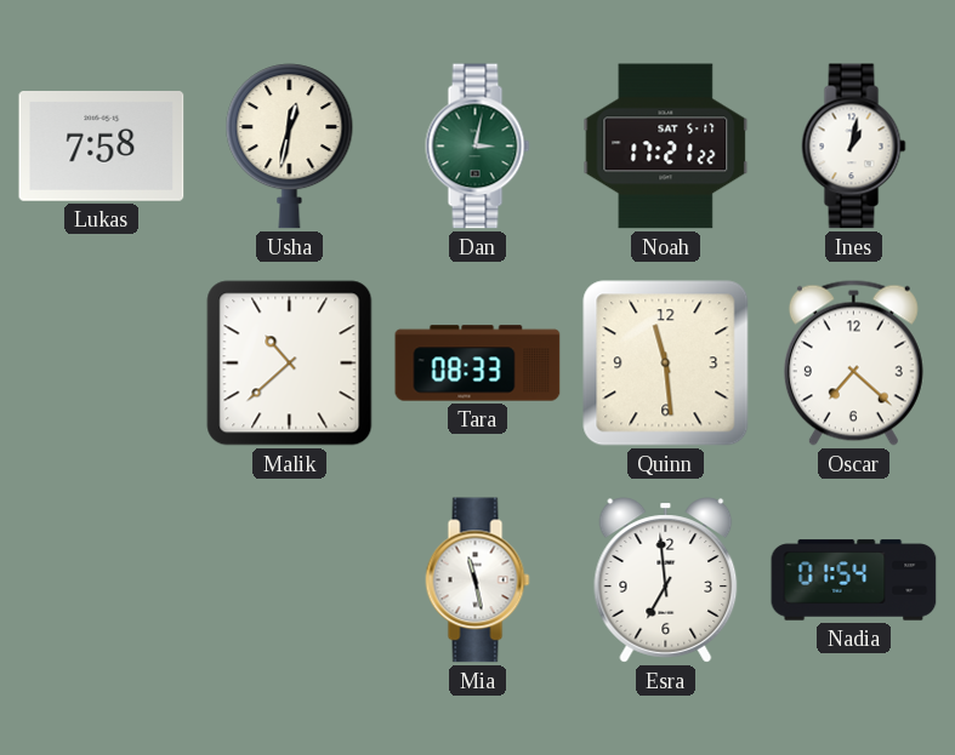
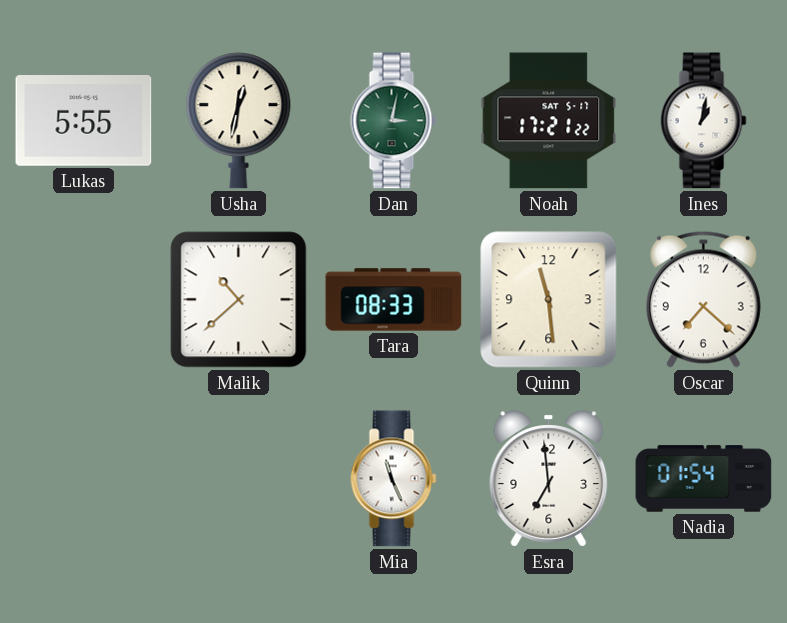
Lukas: 7:58 -> 5:55 (84, 121)
Mia: 11:28 -> 11:26 (394, 479)
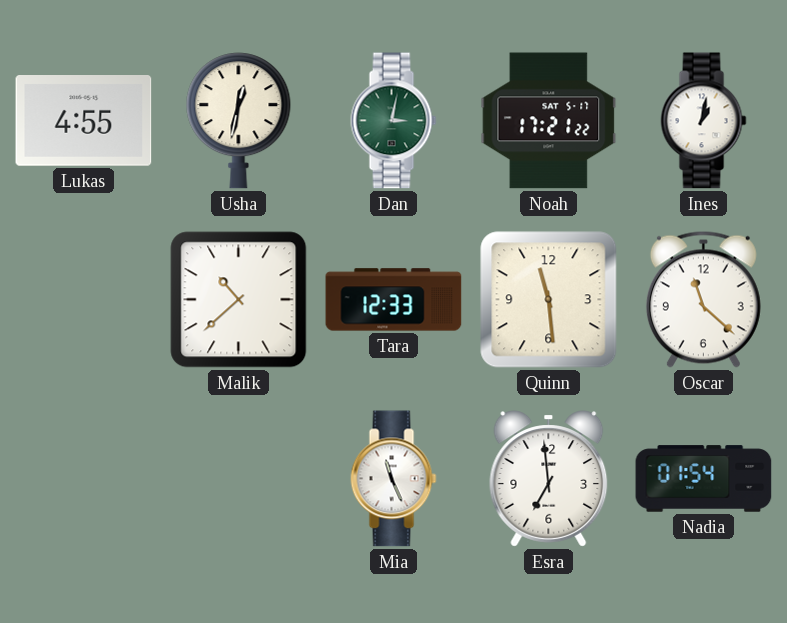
Lukas: 5:55 -> 4:55 (84, 121)
Tara: 08:33 -> 12:33 (394, 300)
Oscar: 7:22 -> 11:22 (703, 299)
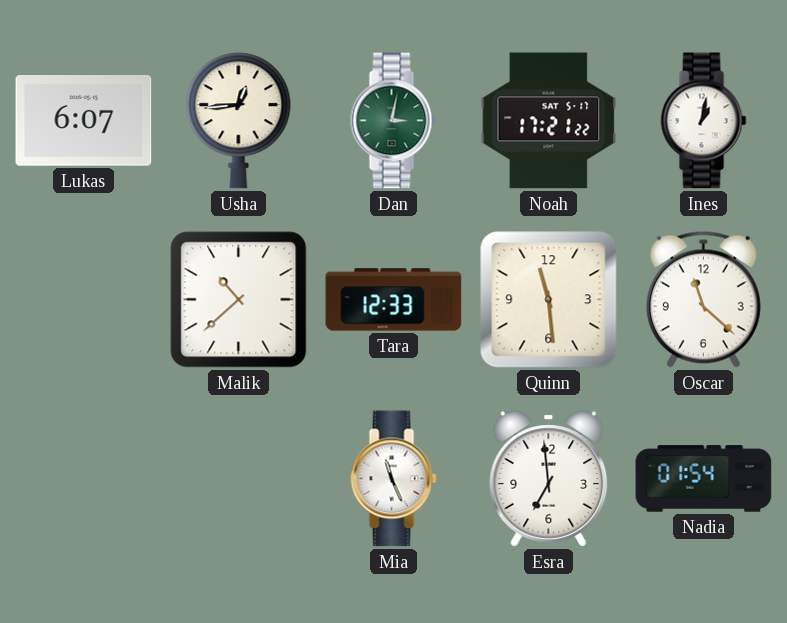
Lukas: 4:55 -> 6:07 (84, 121)
Usha: 12:32 -> 12:44 (239, 121)
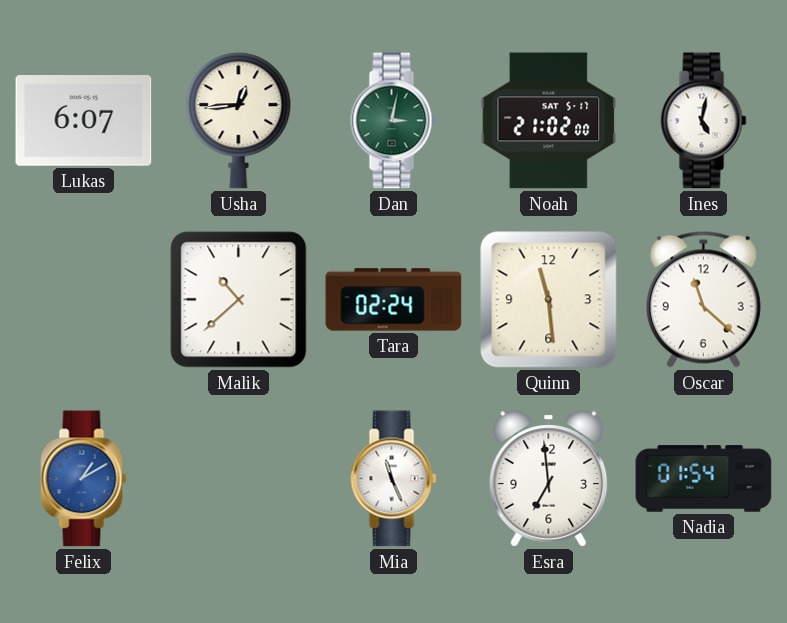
Noah: 17:21 -> 21:02 (549, 121)
Ines: 1:02 -> 5:02 (704, 121)
Tara: 12:33 -> 02:24 (394, 300)
Felix: none -> 1:10 (84, 479)
